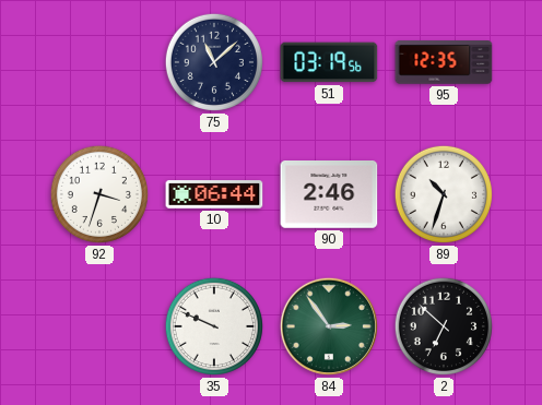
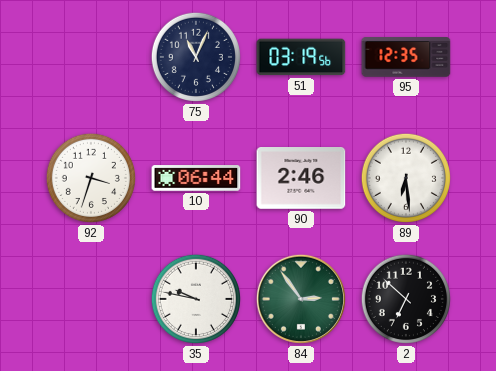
75: 11:08 -> 11:04 (196, 57)
89: 10:33 -> 6:29 (406, 178)
35: 9:49 -> 9:47 (196, 299)
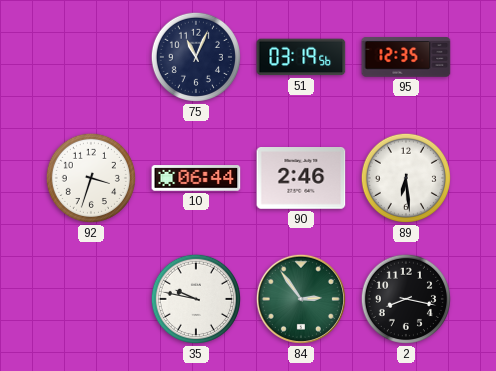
2: 6:52 -> 8:17 (406, 299)
